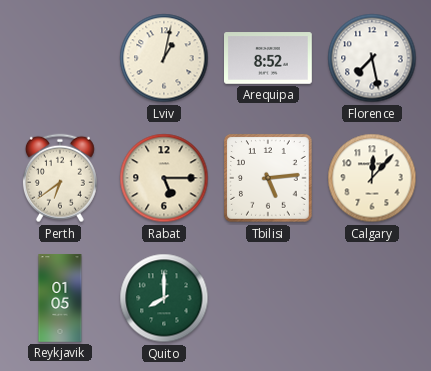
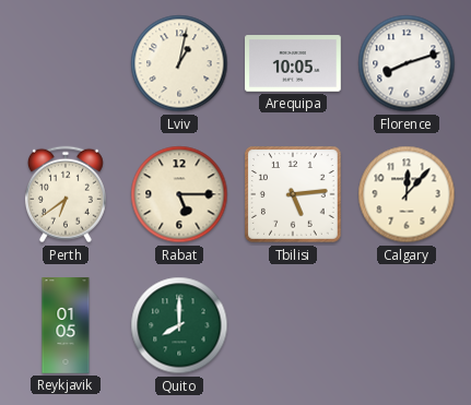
Arequipa: 8:52 -> 10:05 (294, 63)
Florence: 7:28 -> 8:12 (407, 63)
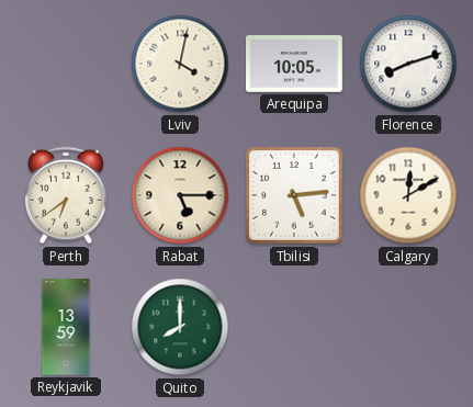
Lviv: 1:02 -> 4:02 (180, 64)
Calgary: 12:07 -> 12:10 (408, 195)
Reykjavik: 01:05 -> 13:59 (66, 327)
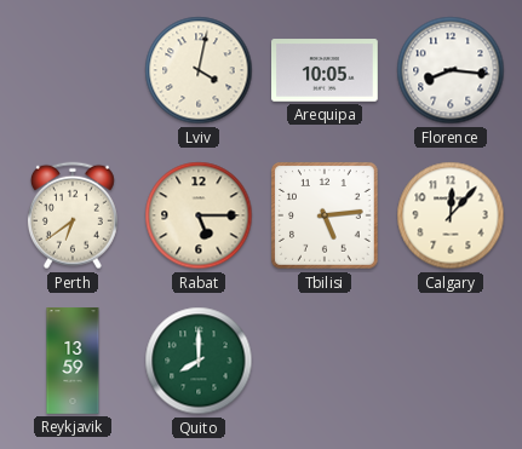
Florence: 8:12 -> 8:16 (451, 70)
Calgary: 12:10 -> 12:07 (451, 215)
